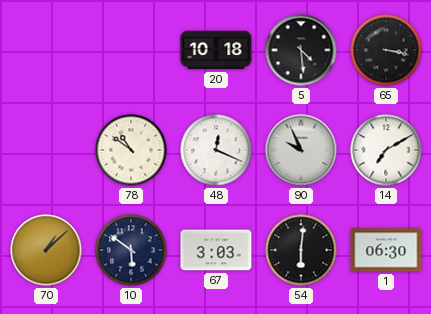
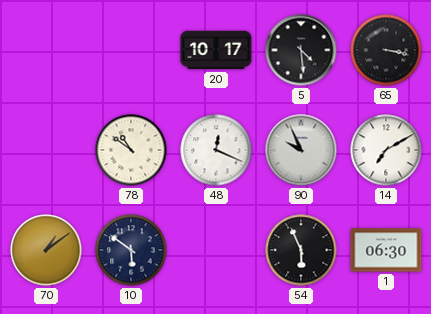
20: 10:18 -> 10:17 (216, 50)
70: 1:08 -> 1:09 (46, 250)
67: 3:03 -> none (216, 250)
54: 6:01 -> 5:56 (301, 250)
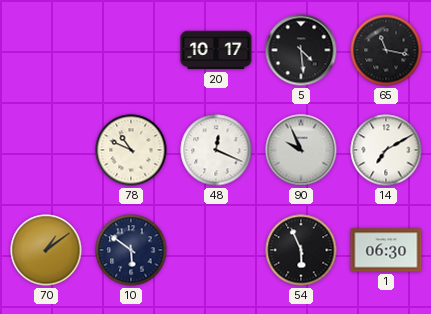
65: 3:17 -> 11:17 (386, 50)
78: 10:51 -> 10:49 (131, 150)
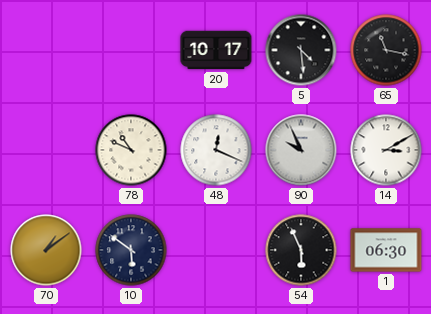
14: 7:10 -> 3:10 (386, 150)
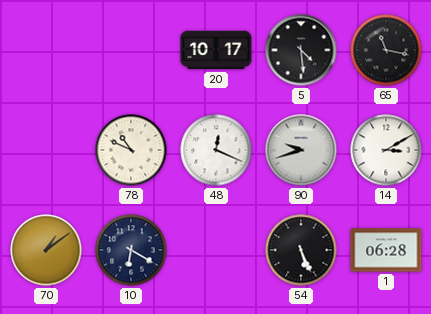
90: 9:56 -> 9:42 (301, 150)
10: 5:51 -> 6:20 (131, 250)
54: 5:56 -> 5:26 (301, 250)
1: 06:30 -> 06:28 (386, 250)
